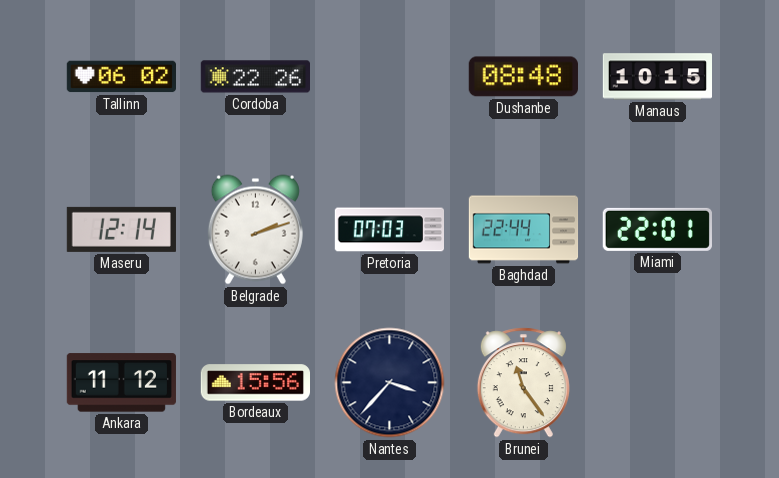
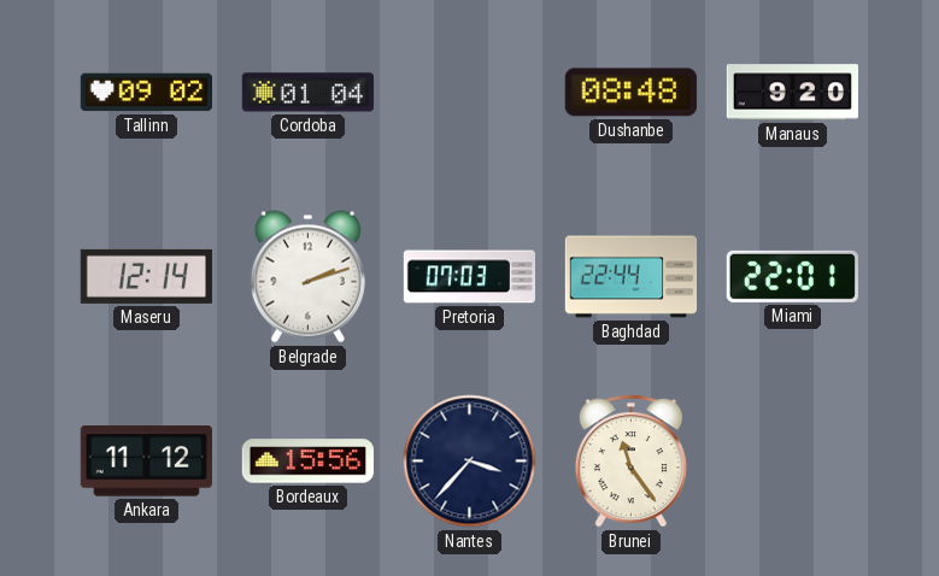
Tallinn: 06:02 -> 09:02 (146, 93)
Cordoba: 22:26 -> 01:04 (307, 93)
Manaus: 10:15 -> 9:20 (792, 93)
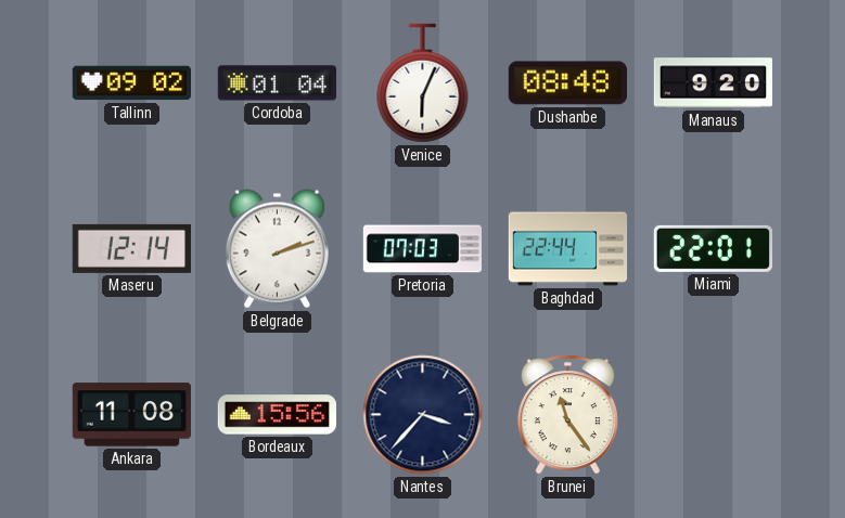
Venice: none -> 6:04 (423, 83)
Ankara: 11:12 -> 11:08 (131, 415)
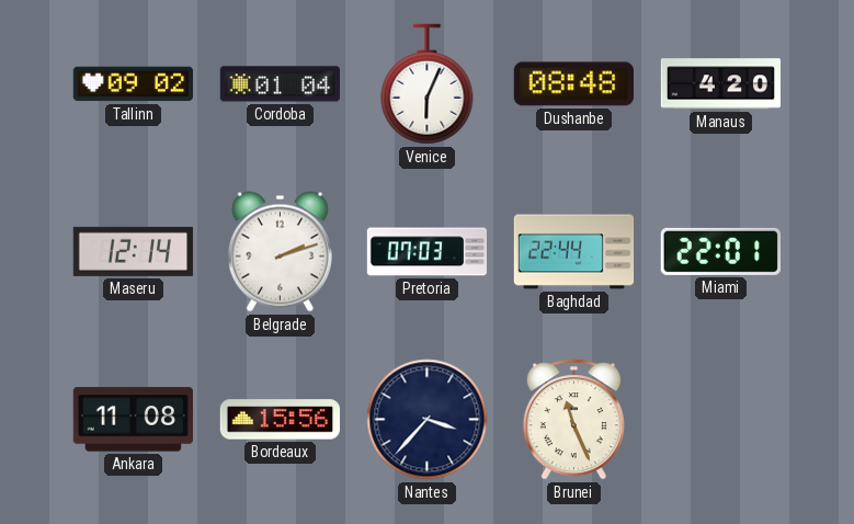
Manaus: 9:20 -> 4:20 (720, 84)
Brunei: 11:24 -> 11:26 (573, 420)
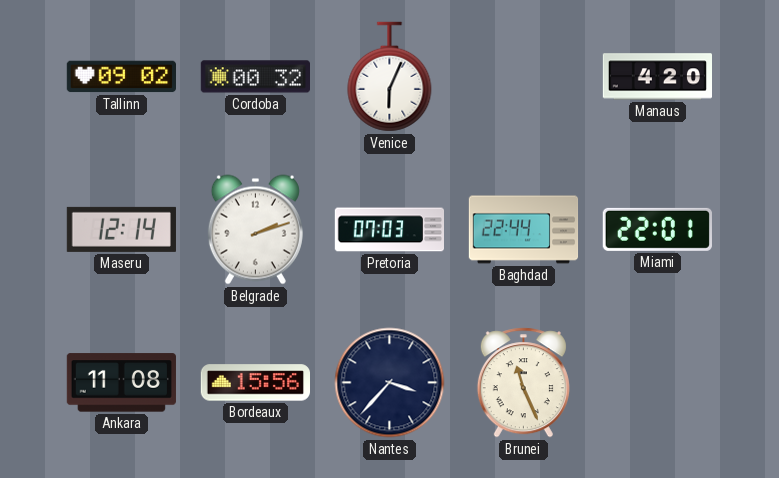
Cordoba: 01:04 -> 00:32 (255, 77)
Dushanbe: 08:48 -> none (573, 84)
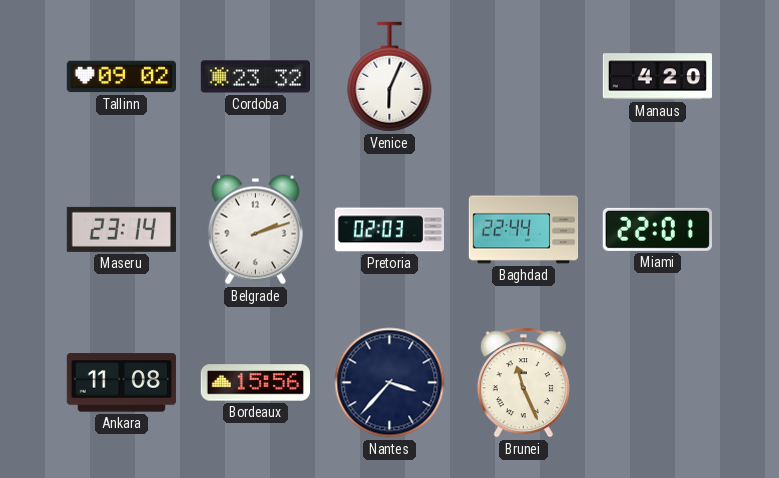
Cordoba: 00:32 -> 23:32 (255, 77)
Maseru: 12:14 -> 23:14 (121, 229)
Pretoria: 07:03 -> 02:03 (389, 230)
